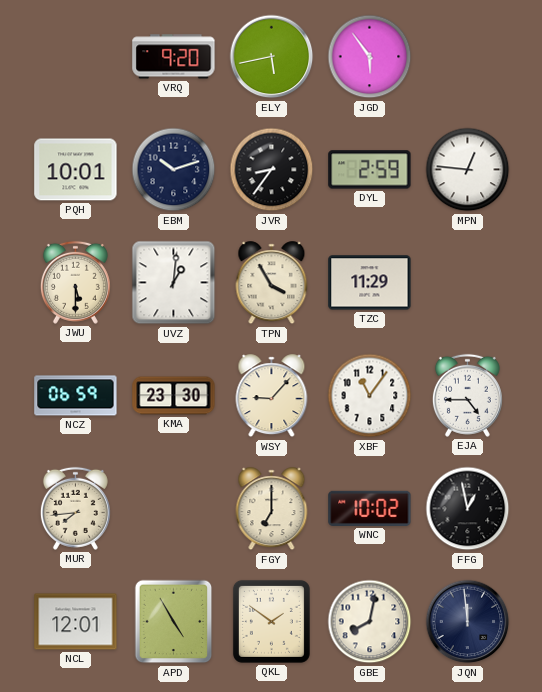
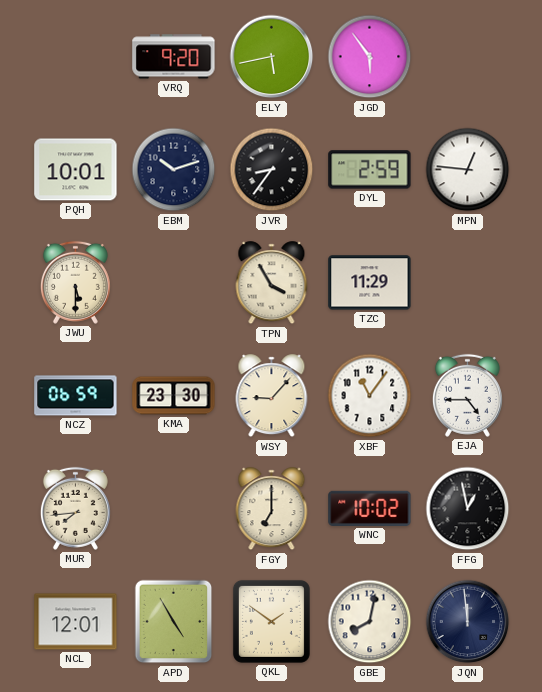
UVZ: 1:01 -> none (174, 283)
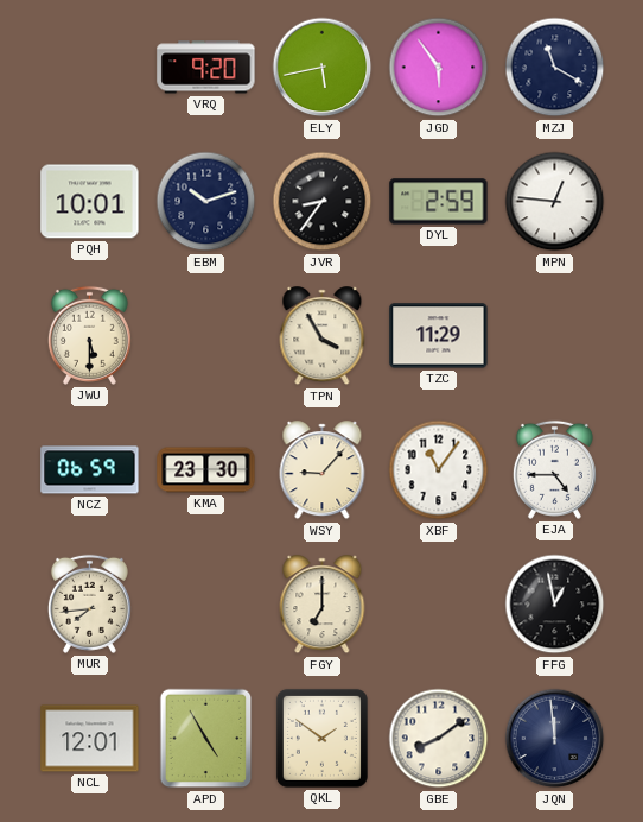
MZJ: none -> 11:20 (555, 68)
WNC: 10:02 -> none (370, 508)
GBE: 8:02 -> 8:09 (439, 739)
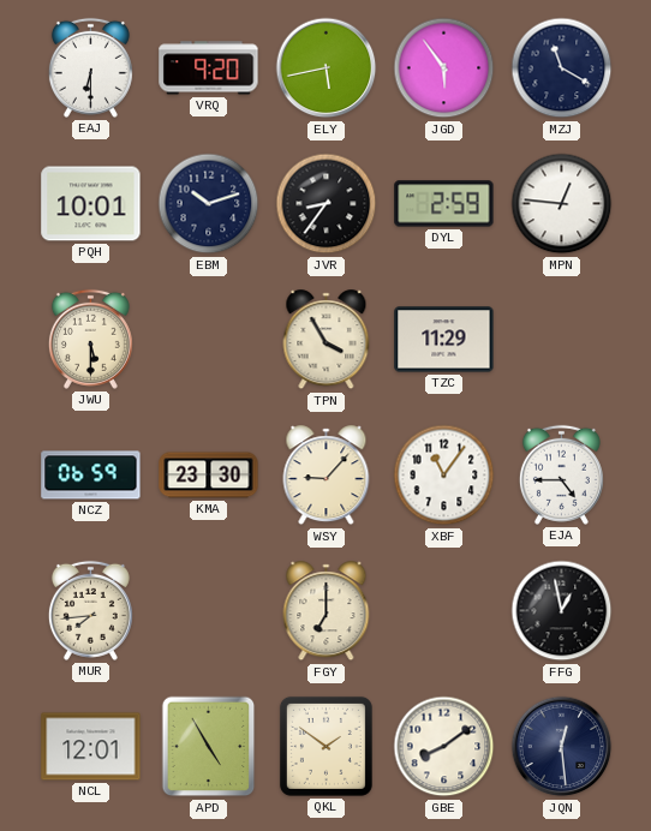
EAJ: none -> 6:30 (90, 67)
JQN: 11:59 -> 12:29 (562, 747)
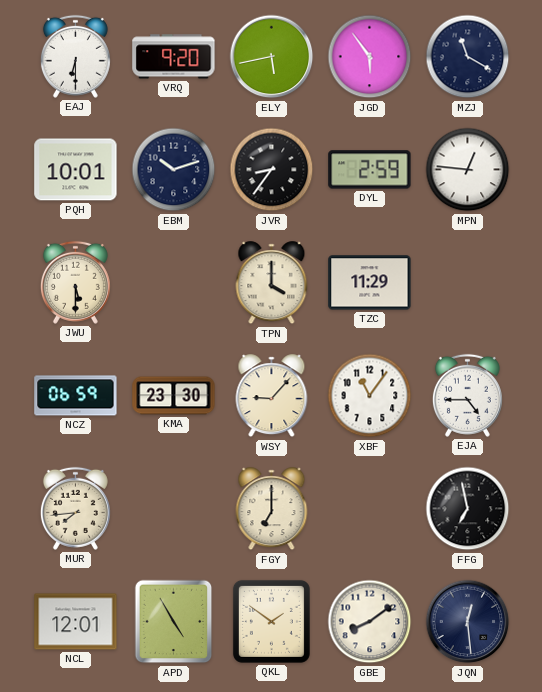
TPN: 3:55 -> 4:00 (272, 283)
FFG: 12:58 -> 6:58 (468, 509)
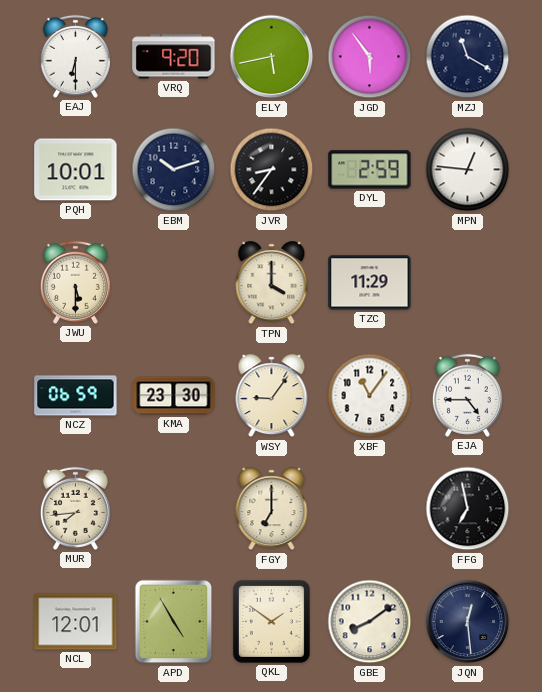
WSY: 9:07 -> 9:06 (272, 396)
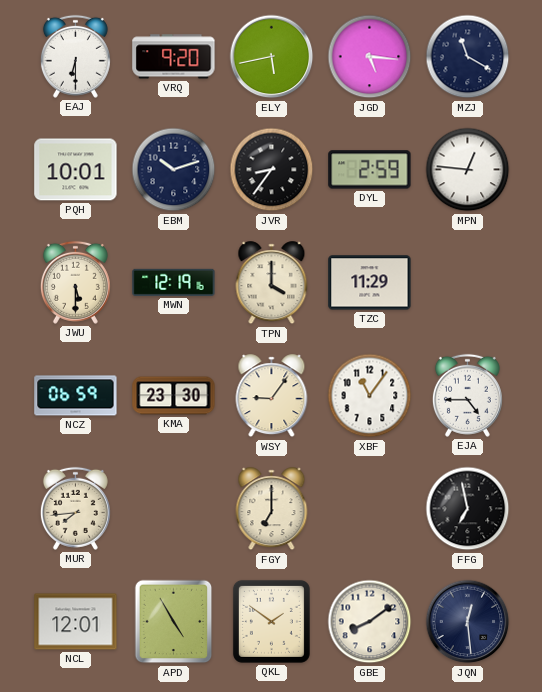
JGD: 5:54 -> 5:16 (370, 57)
MWN: none -> 12:19 (174, 282)
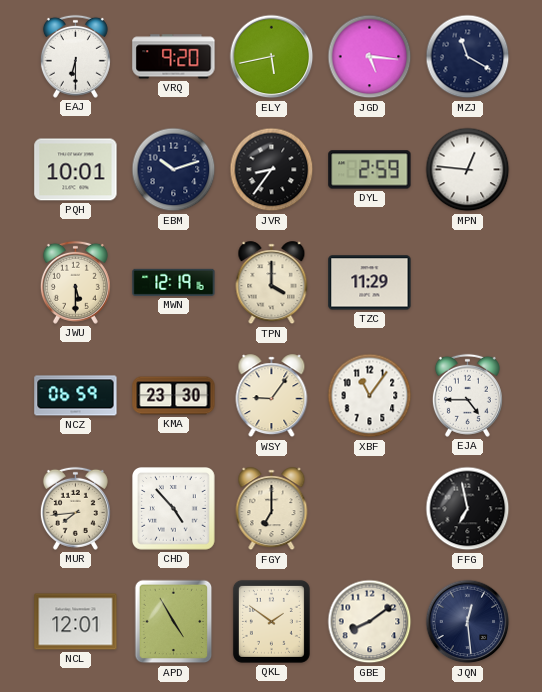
CHD: none -> 4:53 (174, 509)
